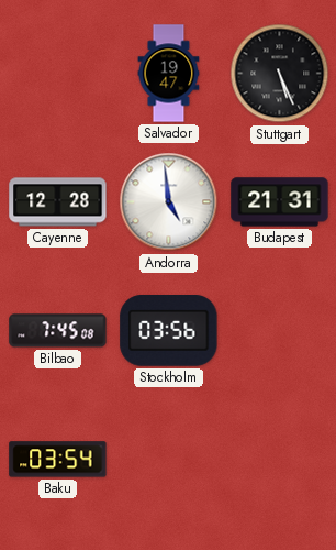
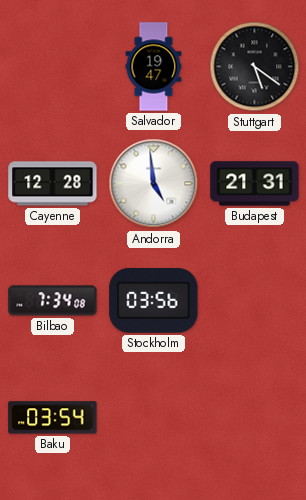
Stuttgart: 5:26 -> 5:21 (255, 67)
Bilbao: 7:45 -> 7:34 (53, 301)
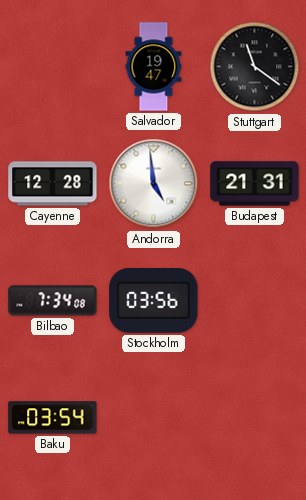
Stuttgart: 5:21 -> 11:21 (255, 67)
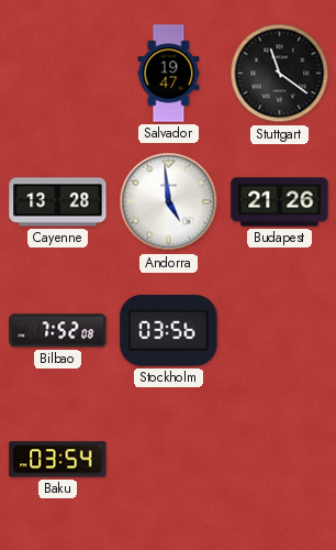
Cayenne: 12:28 -> 13:28 (58, 202)
Budapest: 21:31 -> 21:26 (280, 202)
Bilbao: 7:34 -> 7:52 (58, 331)
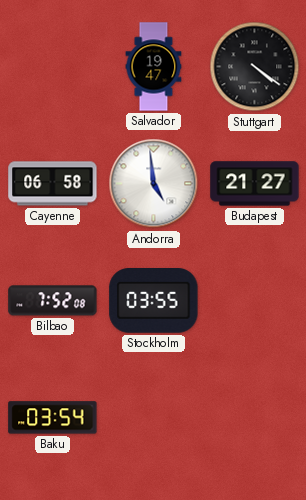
Stuttgart: 11:21 -> 4:21 (255, 67)
Cayenne: 13:28 -> 06:58 (53, 184)
Budapest: 21:26 -> 21:27 (255, 184)
Stockholm: 03:56 -> 03:55 (154, 301)
